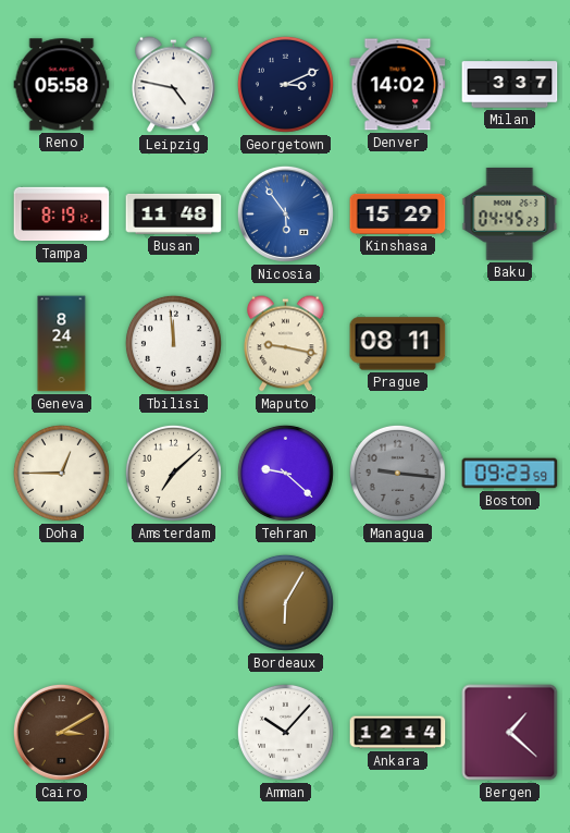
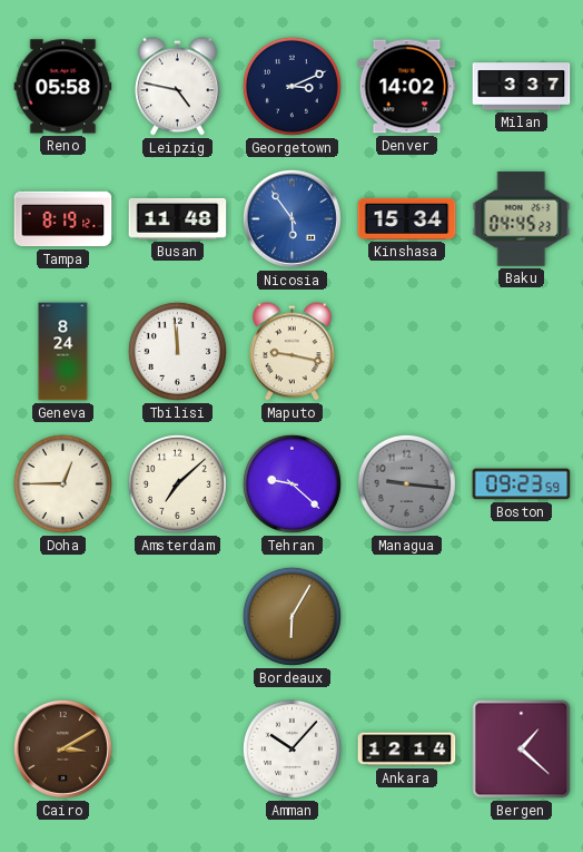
Kinshasa: 15:29 -> 15:34 (407, 218)
Prague: 08:11 -> none (398, 344)
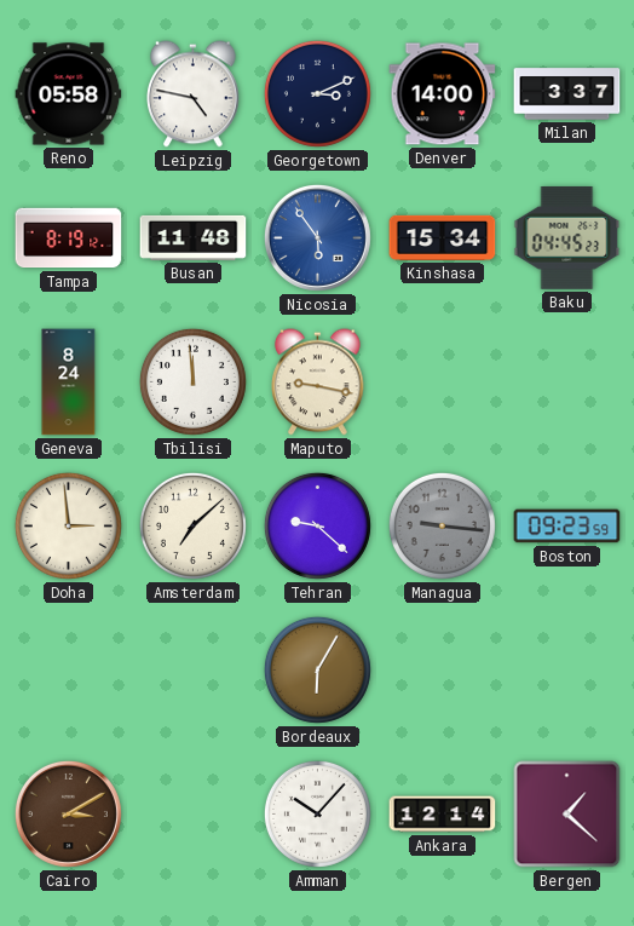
Denver: 14:02 -> 14:00 (443, 94)
Doha: 12:45 -> 2:59 (68, 525)
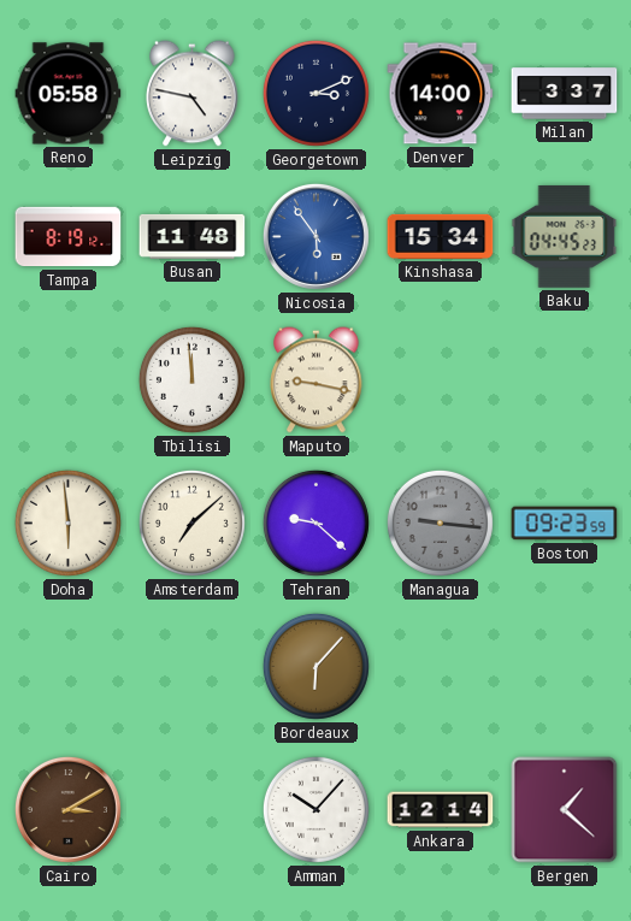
Geneva: 8:24 -> none (69, 383)
Doha: 2:59 -> 5:59 (67, 523)
Bordeaux: 6:05 -> 6:07 (315, 666)
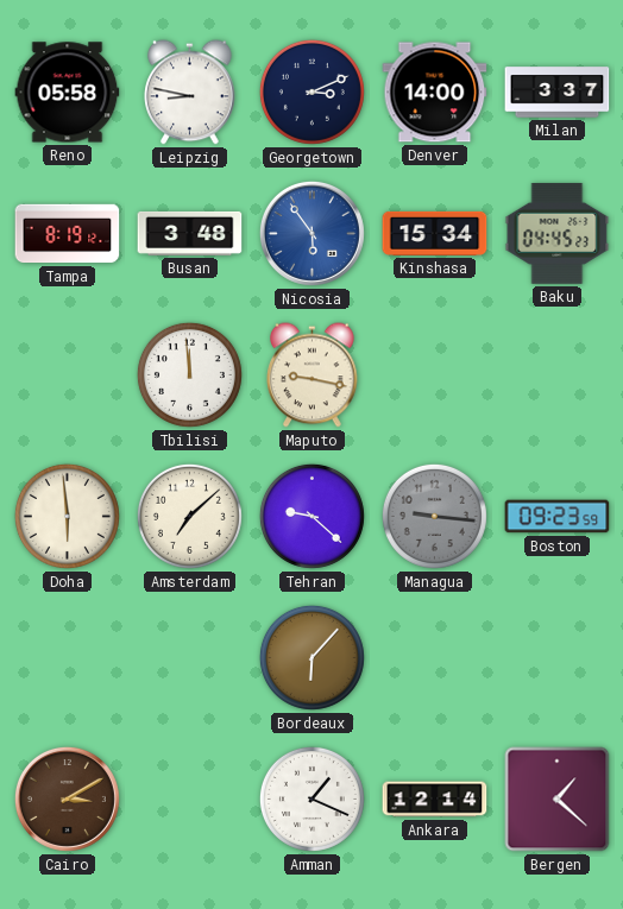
Leipzig: 4:47 -> 8:47 (190, 93)
Busan: 11:48 -> 3:48 (190, 233)
Amman: 10:07 -> 1:19 (311, 798)
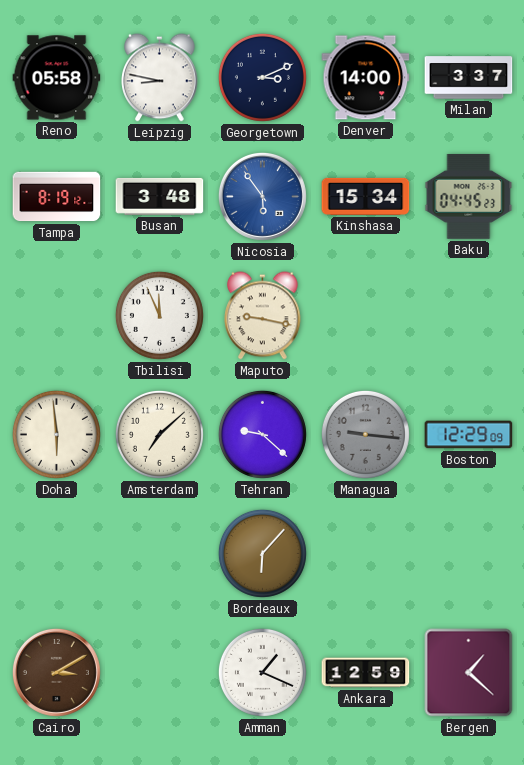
Tbilisi: 11:59 -> 11:56 (159, 315)
Boston: 09:23 -> 12:29 (469, 435)
Ankara: 12:14 -> 12:59 (366, 673)
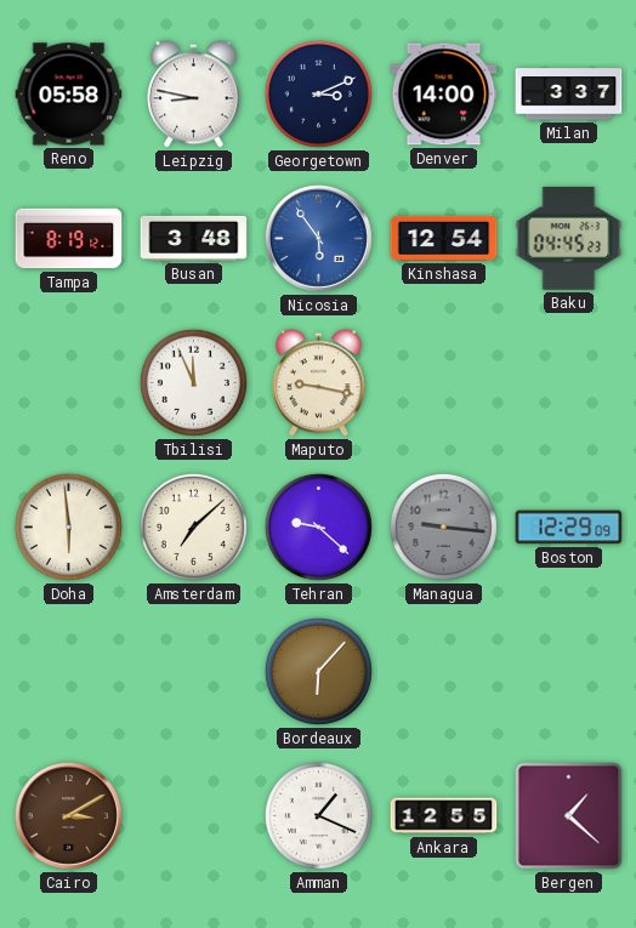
Kinshasa: 15:34 -> 12:54 (444, 238)
Ankara: 12:59 -> 12:55 (444, 816)
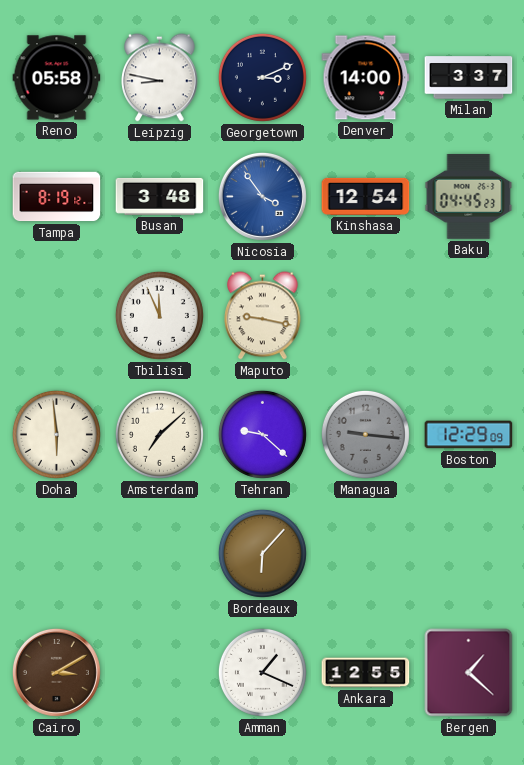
Nicosia: 5:54 -> 3:54 (262, 196)
